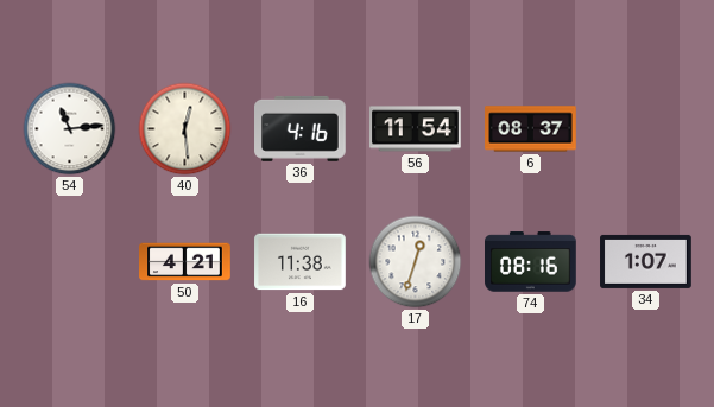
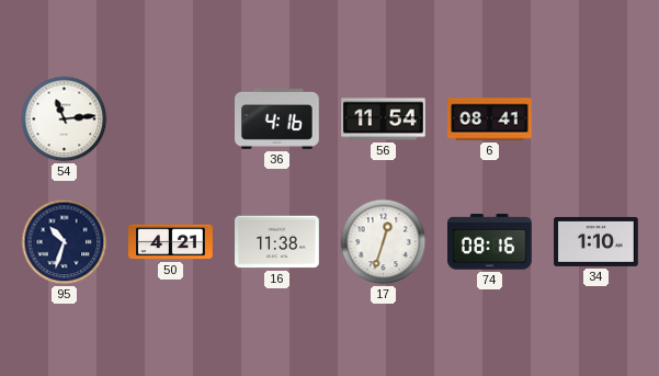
40: 12:29 -> none (185, 129)
6: 08:37 -> 08:41 (490, 119)
95: none -> 10:33 (65, 242)
34: 1:07 -> 1:10 (596, 241)
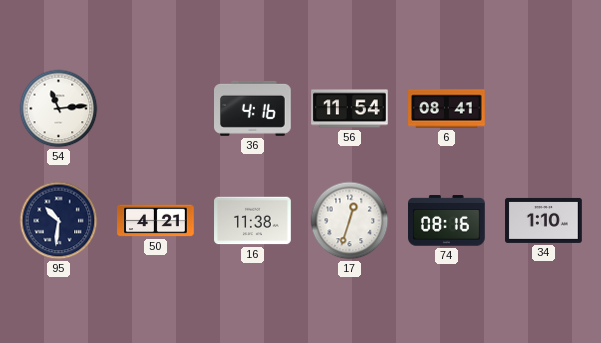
95: 10:33 -> 10:31 (59, 221)
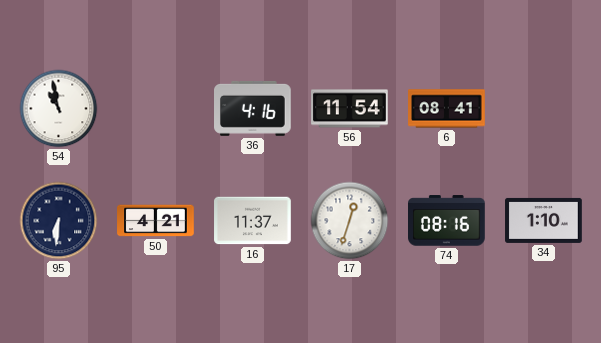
54: 11:14 -> 10:58 (59, 109)
95: 10:31 -> 6:31 (59, 221)
16: 11:38 -> 11:37 (253, 221)
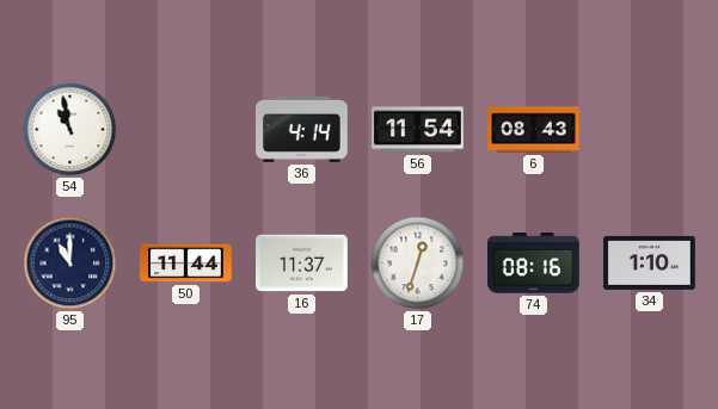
36: 4:16 -> 4:14 (302, 129)
6: 08:41 -> 08:43 (534, 130)
95: 6:31 -> 11:00 (70, 264)
50: 4:21 -> 11:44 (186, 264)
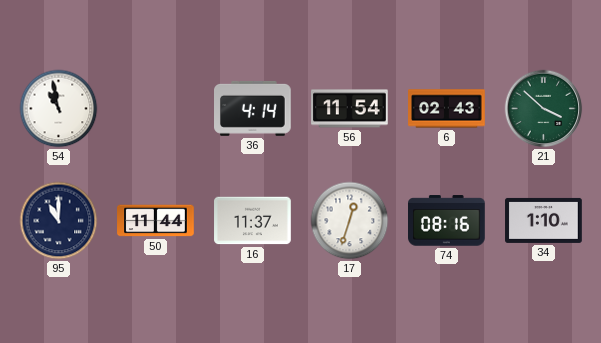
6: 08:43 -> 02:43 (447, 109)
21: none -> 3:52 (544, 109)
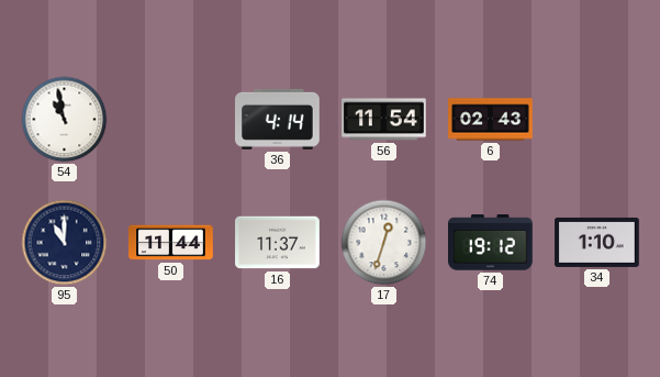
21: 3:52 -> none (544, 109)
74: 08:16 -> 19:12 (491, 243)
